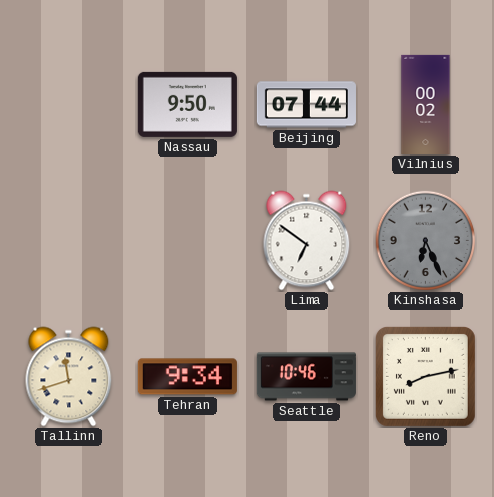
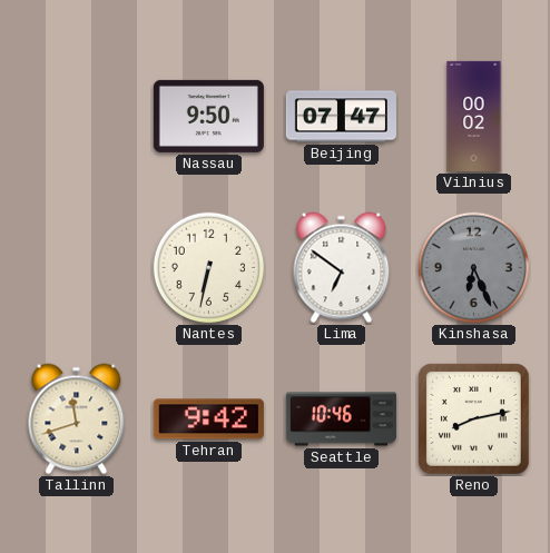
Beijing: 07:44 -> 07:47 (341, 117)
Nantes: none -> 6:32 (209, 268)
Tehran: 9:34 -> 9:42 (208, 419)
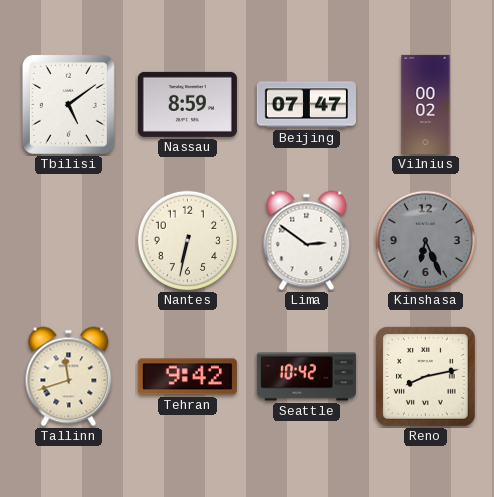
Tbilisi: none -> 5:09 (68, 104)
Nassau: 9:50 -> 8:59 (187, 104)
Lima: 6:51 -> 2:51 (307, 241)
Seattle: 10:46 -> 10:42 (306, 377)
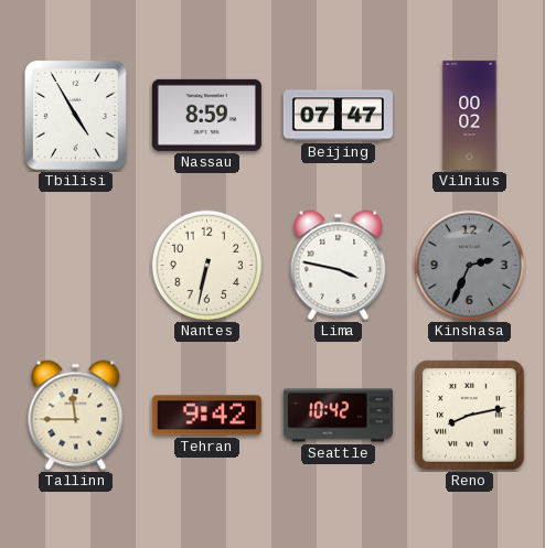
Tbilisi: 5:09 -> 4:55 (75, 115)
Lima: 2:51 -> 3:47 (339, 266)
Kinshasa: 6:26 -> 2:34 (470, 266)
Tallinn: 11:42 -> 11:45 (76, 416)
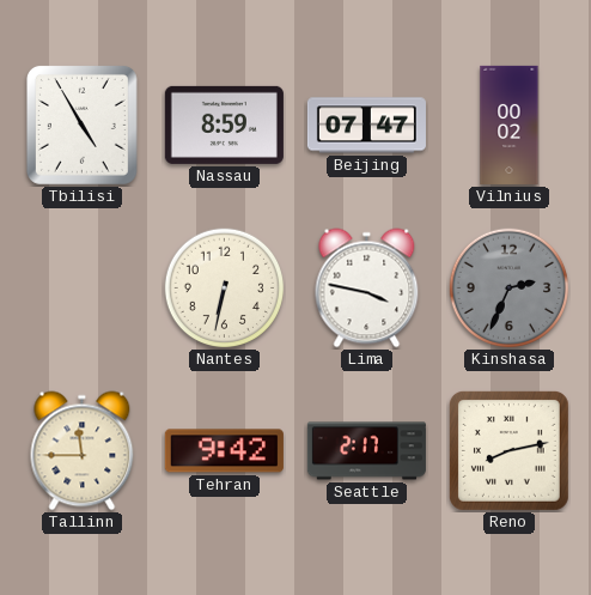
Seattle: 10:42 -> 2:17 (366, 451)
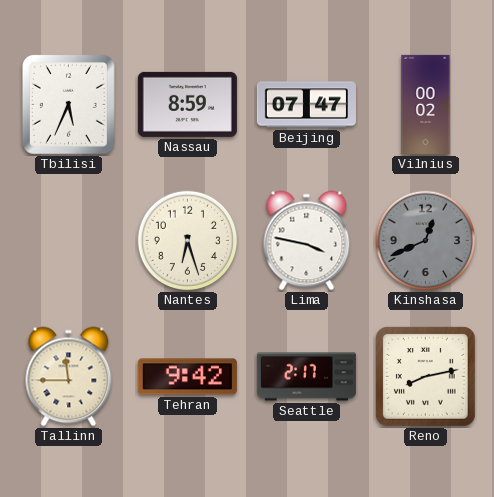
Tbilisi: 4:55 -> 5:34 (68, 104)
Nantes: 6:32 -> 6:27 (188, 241)
Kinshasa: 2:34 -> 12:41 (426, 241)
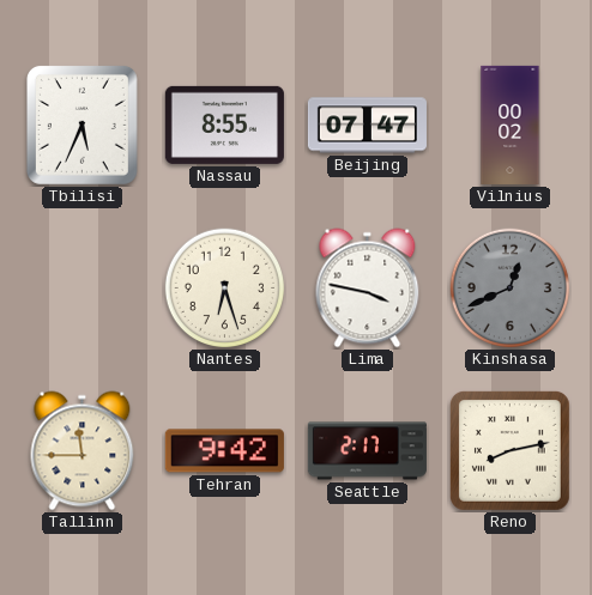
Nassau: 8:59 -> 8:55 (224, 125)
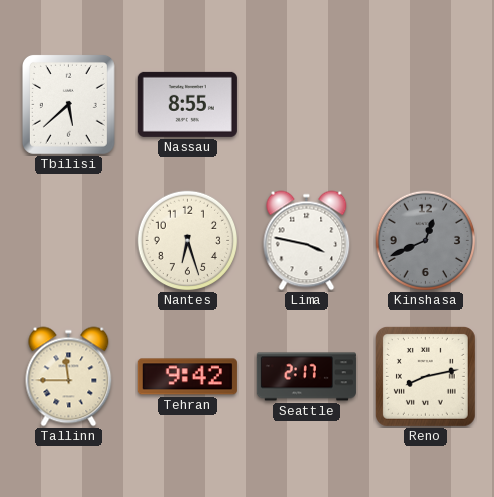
Tbilisi: 5:34 -> 5:38 (68, 104)
Beijing: 07:47 -> none (367, 126)
Vilnius: 00:02 -> none (511, 125)
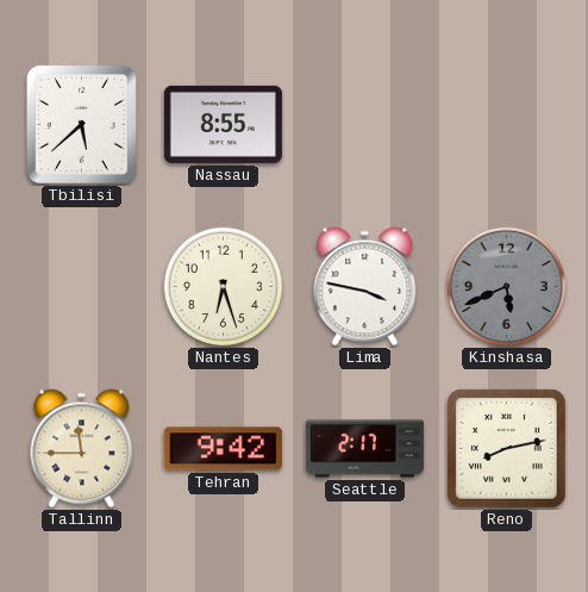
Kinshasa: 12:41 -> 5:41 (507, 287)
